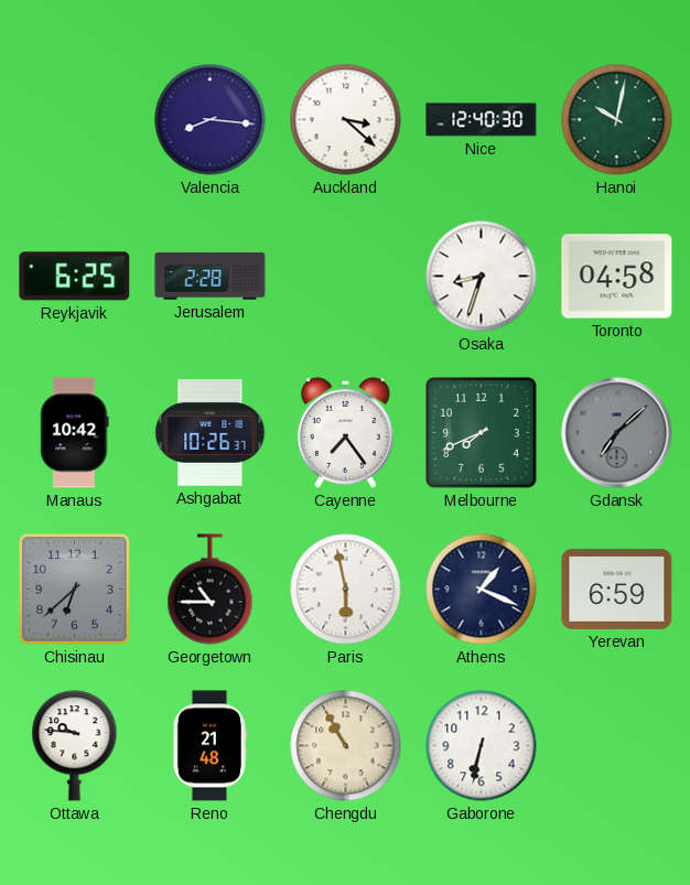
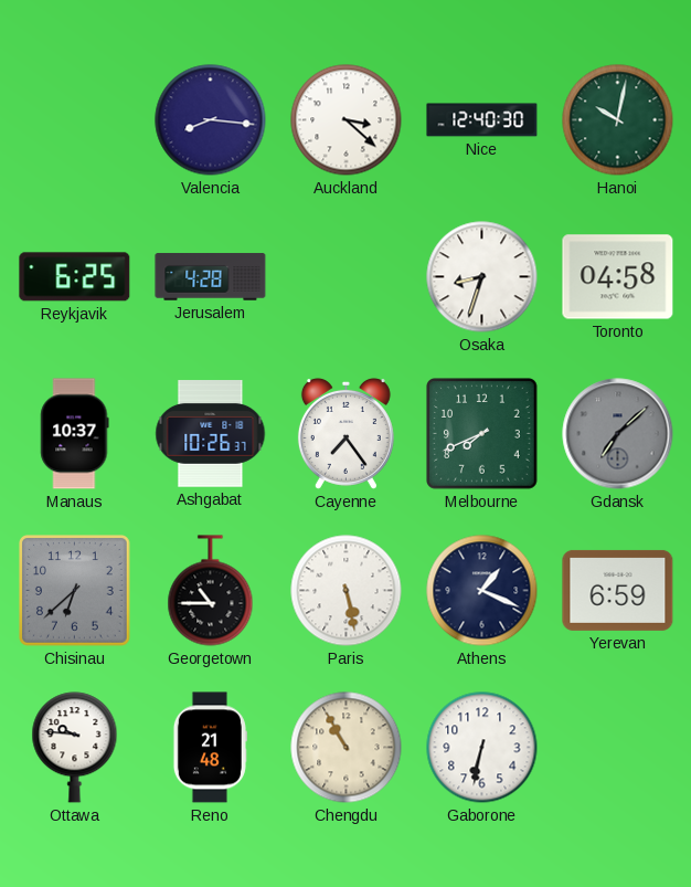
Jerusalem: 2:28 -> 4:28 (211, 277)
Manaus: 10:42 -> 10:37 (75, 434)
Paris: 5:58 -> 5:28 (347, 591)
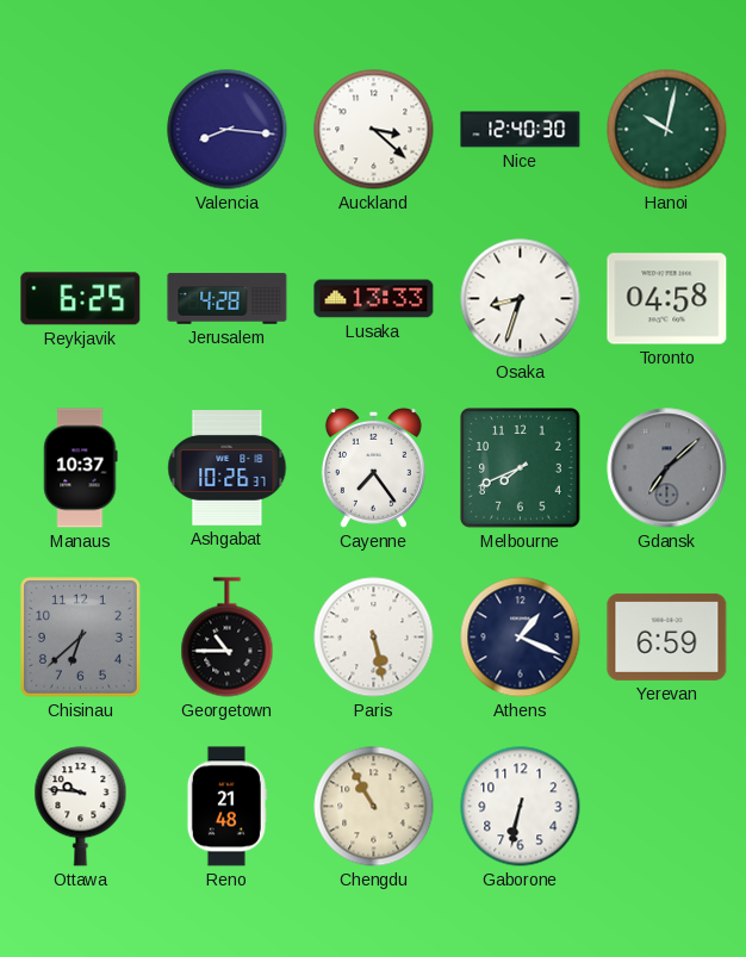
Lusaka: none -> 13:33 (374, 299)
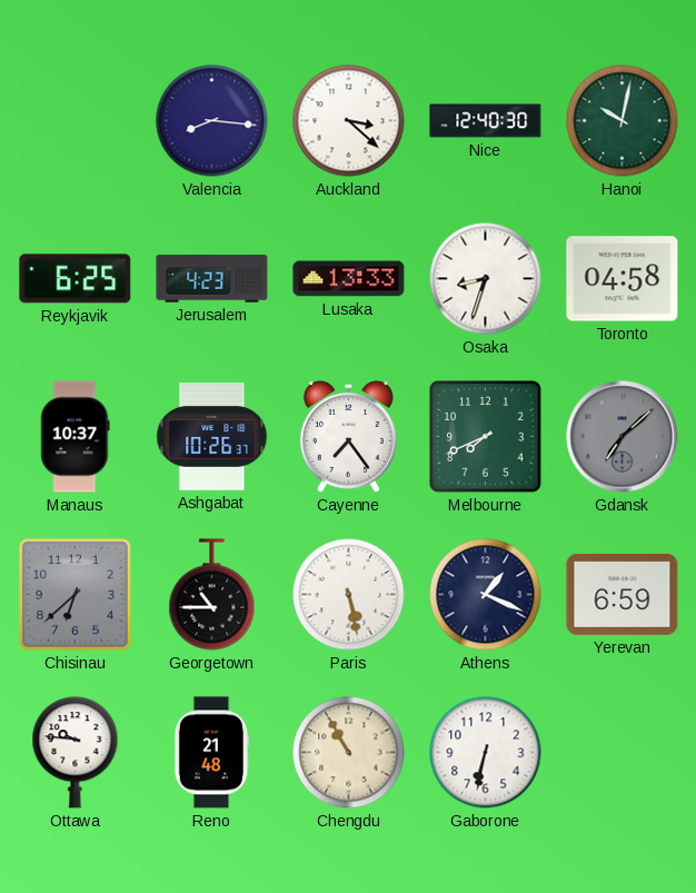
Jerusalem: 4:28 -> 4:23 (212, 279)
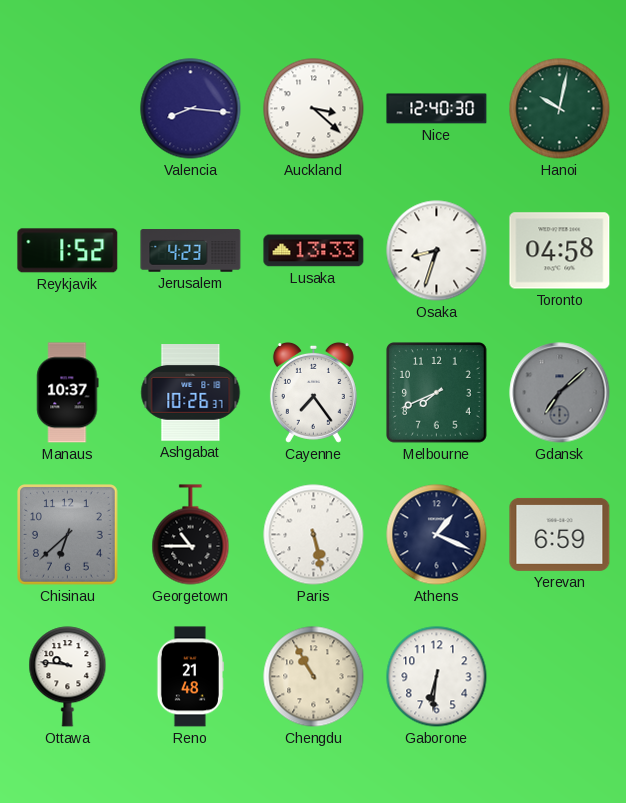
Reykjavik: 6:25 -> 1:52 (68, 251)
Gaborone: 6:32 -> 6:31 (437, 677)
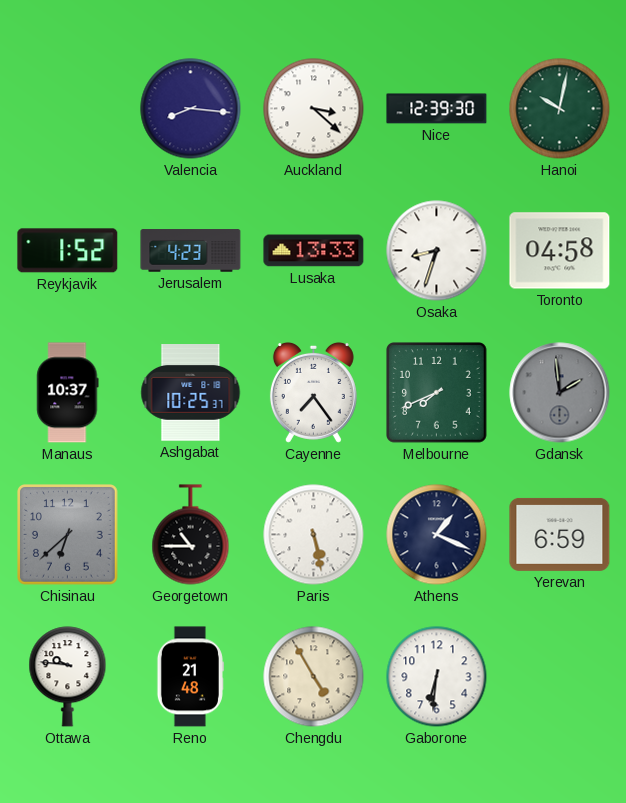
Nice: 12:40 -> 12:39 (437, 109)
Ashgabat: 10:26 -> 10:25 (191, 393)
Gdansk: 7:08 -> 1:59 (560, 393)
Chengdu: 10:55 -> 4:55 (314, 677)
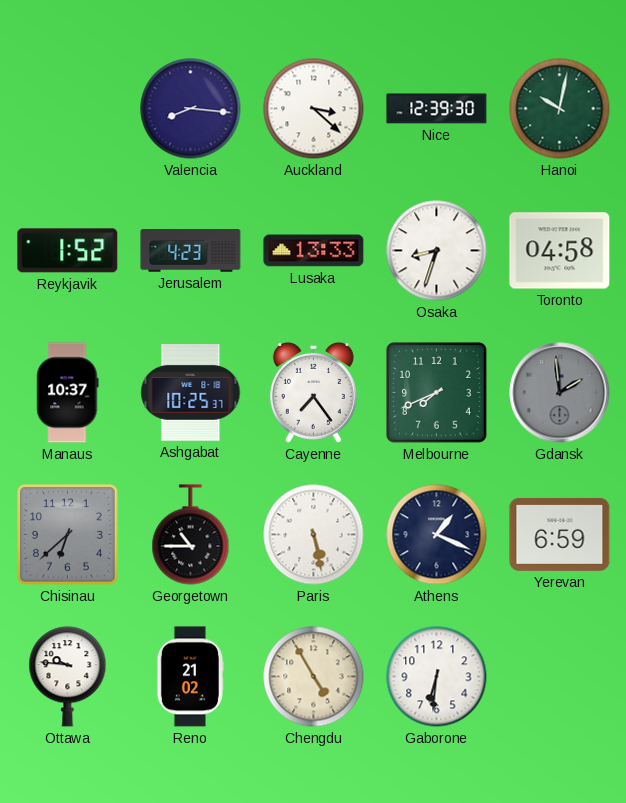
Reno: 21:48 -> 21:02 (190, 677)
